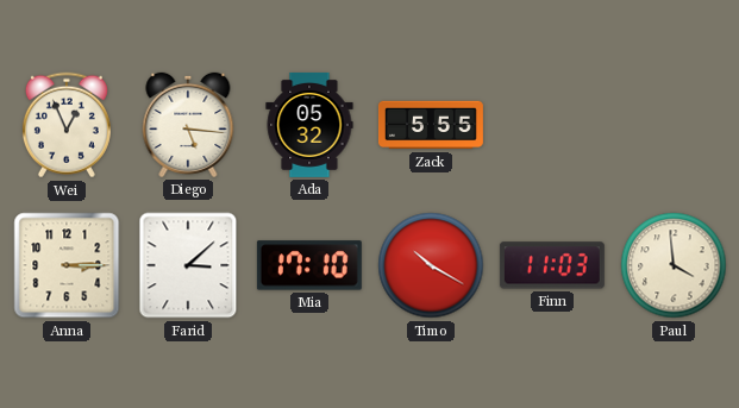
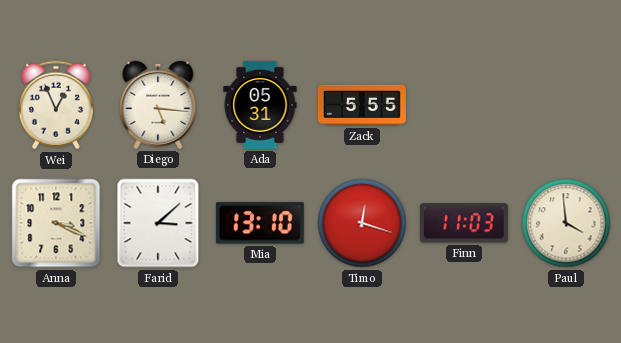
Ada: 05:32 -> 05:31 (260, 105)
Anna: 3:15 -> 3:19 (56, 223)
Mia: 17:10 -> 13:10 (260, 223)
Timo: 10:20 -> 12:18 (362, 223)
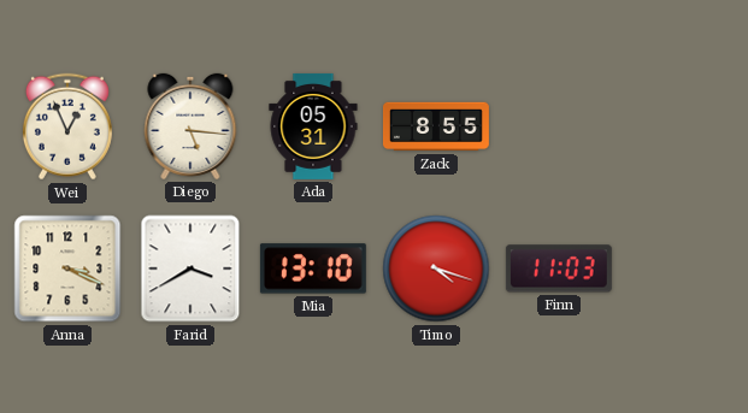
Zack: 5:55 -> 8:55 (436, 126)
Farid: 3:08 -> 3:40 (190, 269)
Timo: 12:18 -> 4:18 (436, 269)
Paul: 3:59 -> none (566, 223)
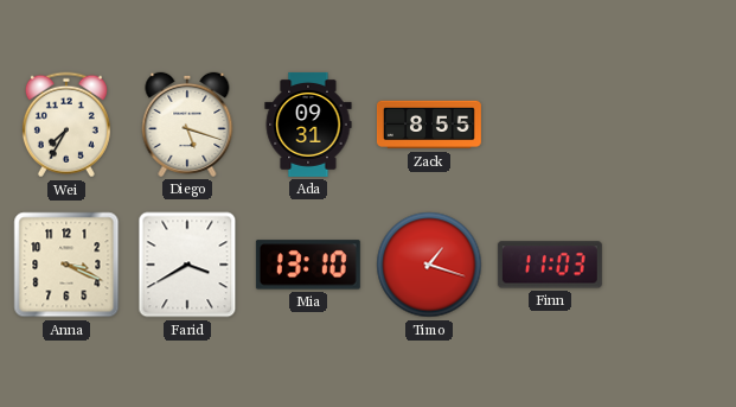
Wei: 12:56 -> 7:35 (66, 125)
Diego: 5:16 -> 5:18 (187, 125)
Ada: 05:31 -> 09:31 (308, 125)
Timo: 4:18 -> 1:18 (429, 265)
